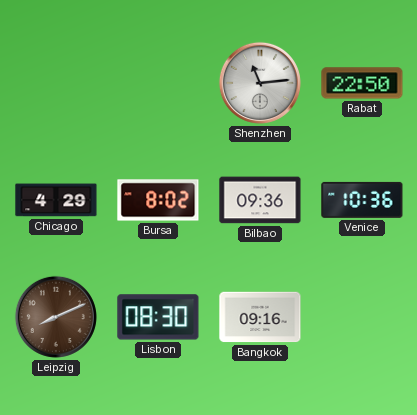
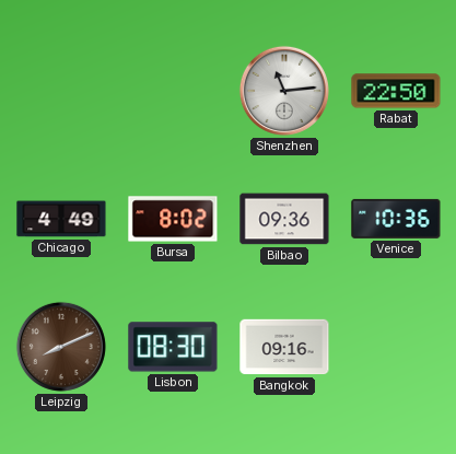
Chicago: 4:29 -> 4:49 (61, 219)
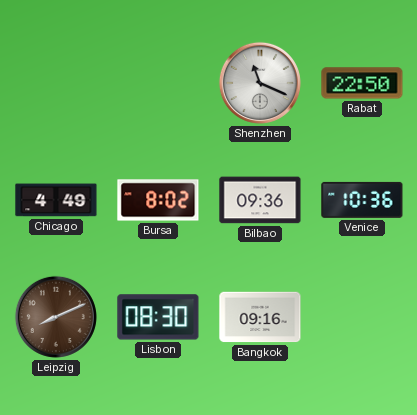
Shenzhen: 11:14 -> 11:19 (260, 83)
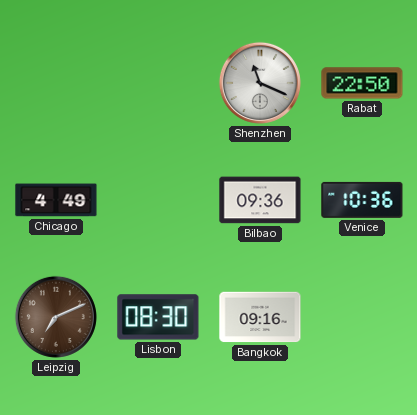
Bursa: 8:02 -> none (158, 200)
Leipzig: 8:11 -> 7:11 (56, 317)
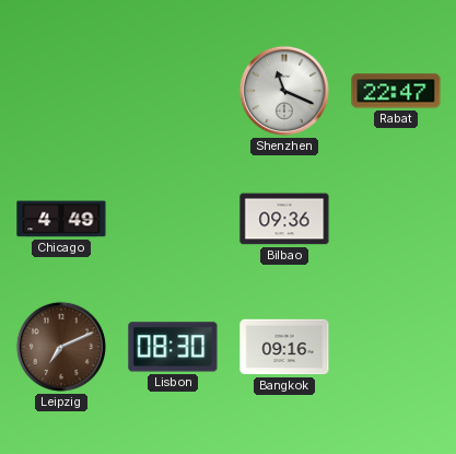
Rabat: 22:50 -> 22:47 (396, 91)
Venice: 10:36 -> none (362, 200)
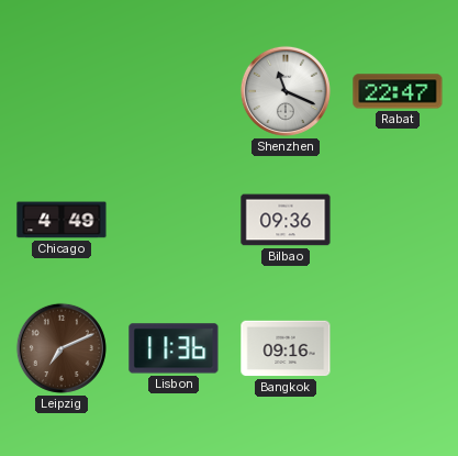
Lisbon: 08:30 -> 11:36 (174, 348)
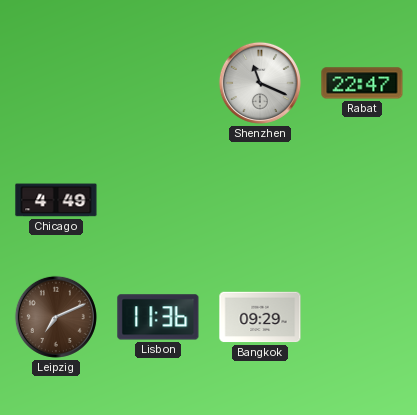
Bilbao: 09:36 -> none (286, 220)
Bangkok: 09:16 -> 09:29 (260, 317)
